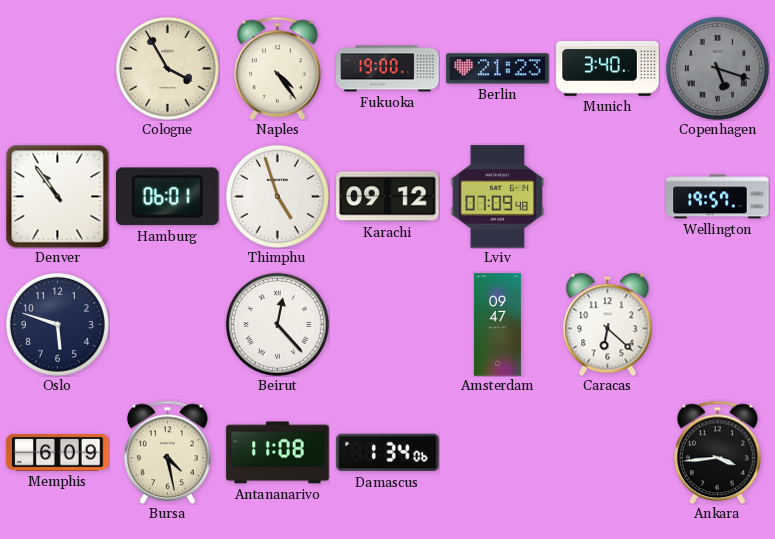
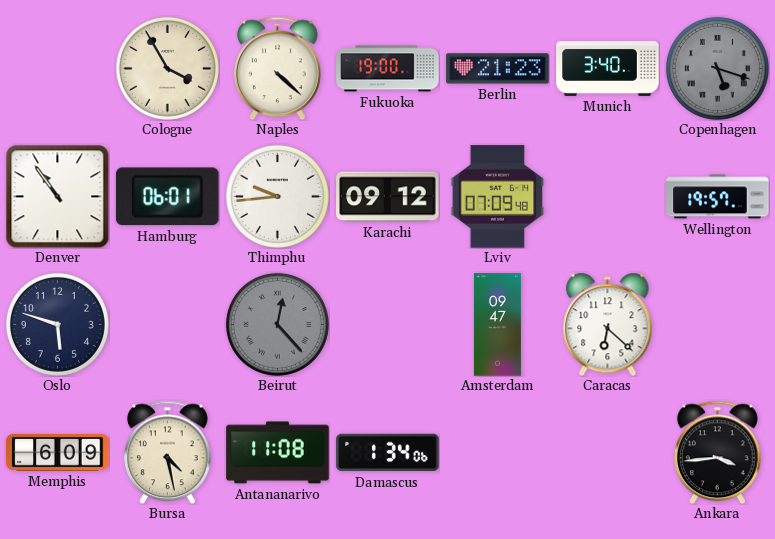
Naples: 4:24 -> 4:22 (277, 68)
Thimphu: 4:57 -> 9:44 (277, 196)
Beirut dial: white -> grey (277, 324)
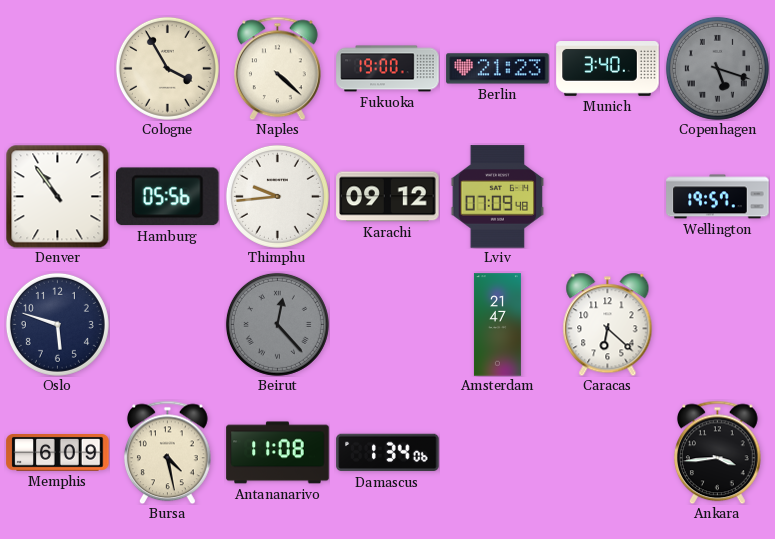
Hamburg: 06:01 -> 05:56 (167, 197)
Amsterdam: 09:47 -> 21:47 (497, 325)
